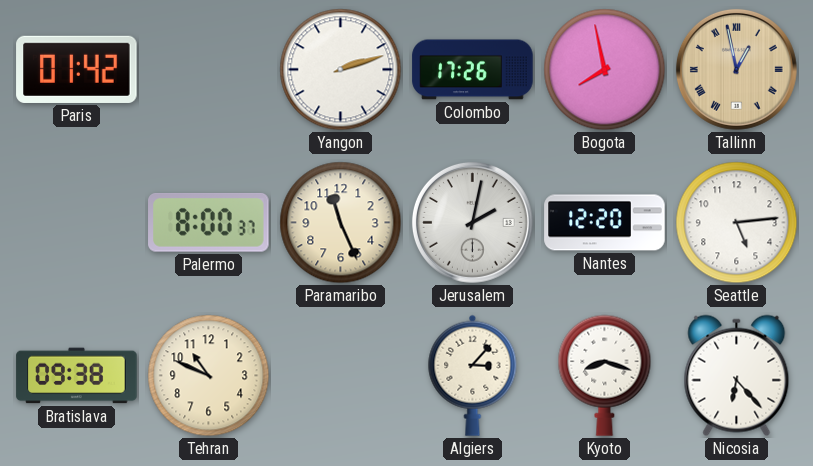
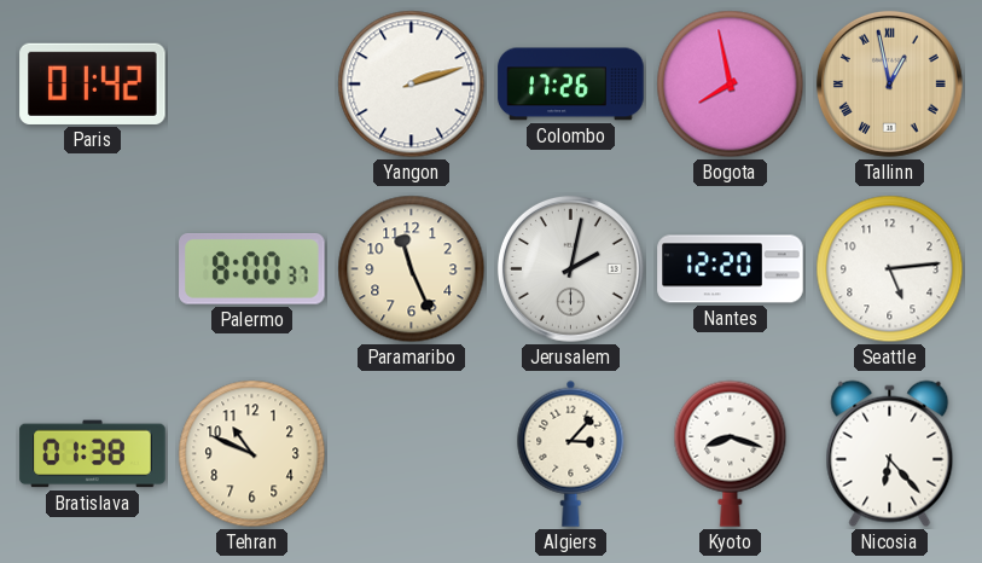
Bratislava: 09:38 -> 01:38 (93, 454)
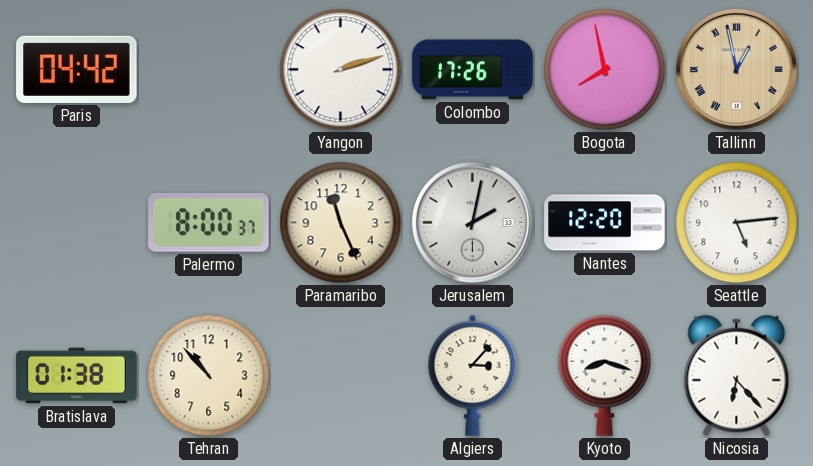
Paris: 01:42 -> 04:42 (77, 69)
Tehran: 10:49 -> 10:53 (209, 376)
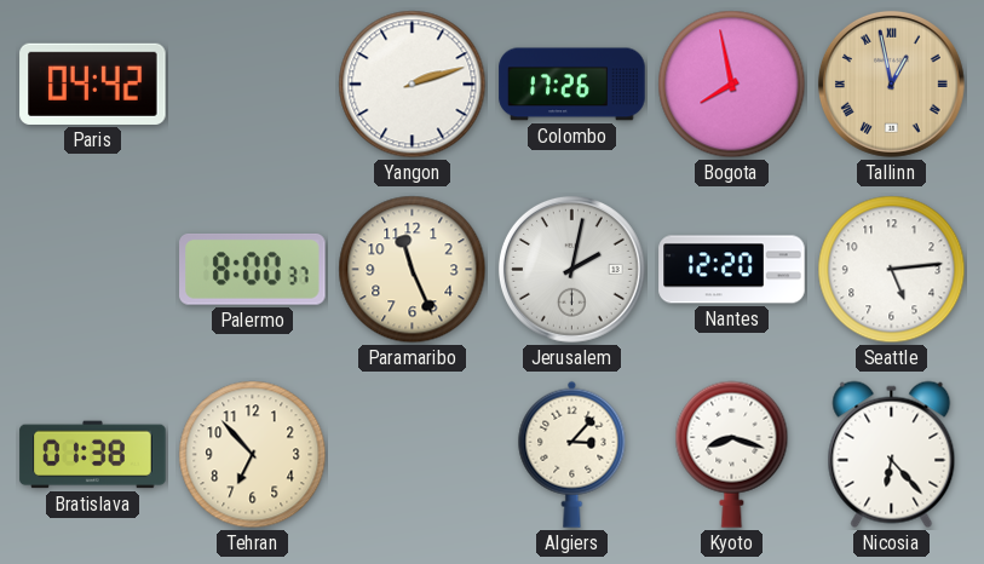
Tehran: 10:53 -> 6:53 (253, 455)
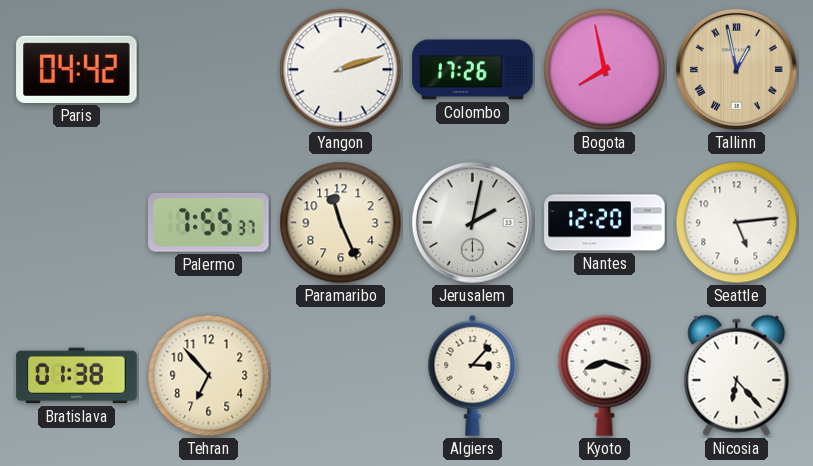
Palermo: 8:00 -> 7:55 (209, 223)
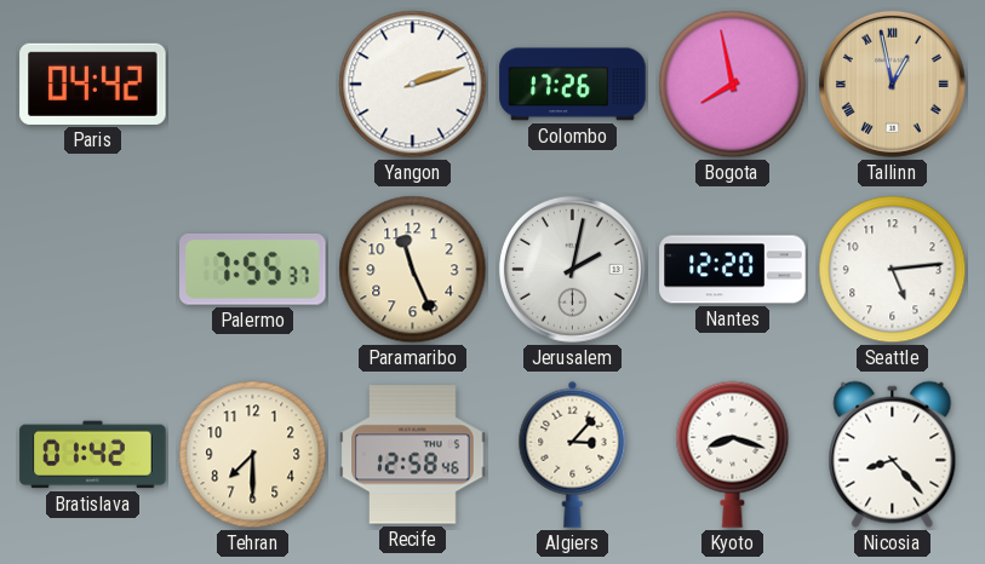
Bratislava: 01:38 -> 01:42 (93, 455)
Tehran: 6:53 -> 7:30 (253, 455)
Recife: none -> 12:58 (413, 455)
Nicosia: 6:23 -> 8:23 (893, 455)
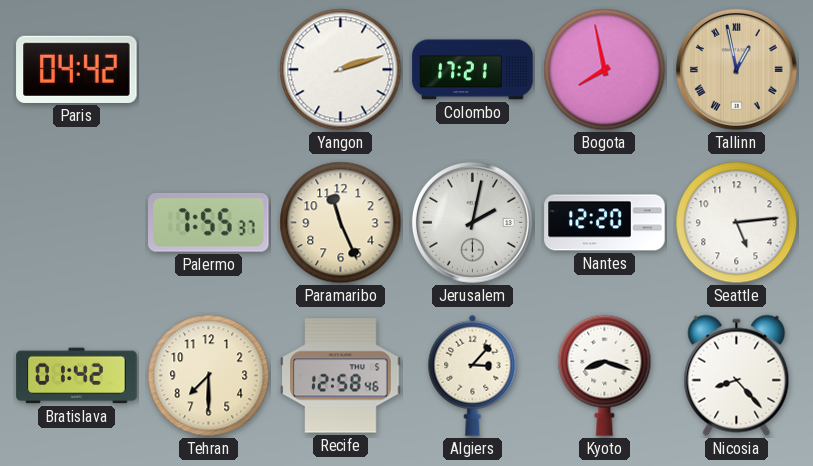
Colombo: 17:26 -> 17:21 (473, 70)
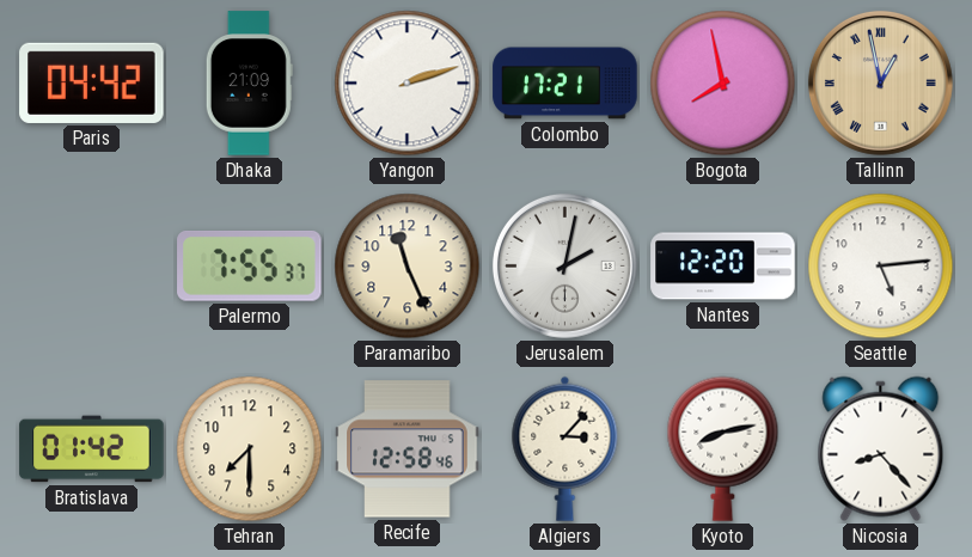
Dhaka: none -> 21:09 (249, 84)
Kyoto: 8:18 -> 8:13 (723, 448)
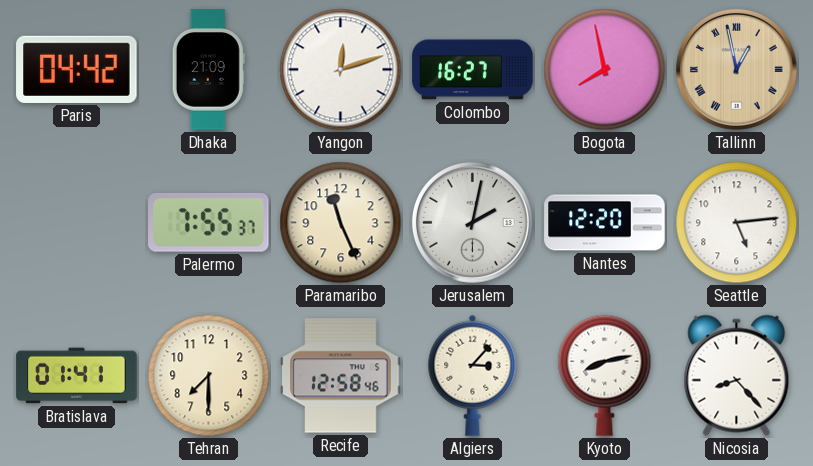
Yangon: 2:12 -> 12:12 (341, 70)
Colombo: 17:21 -> 16:27 (473, 70)
Bratislava: 01:42 -> 01:41 (77, 376)
